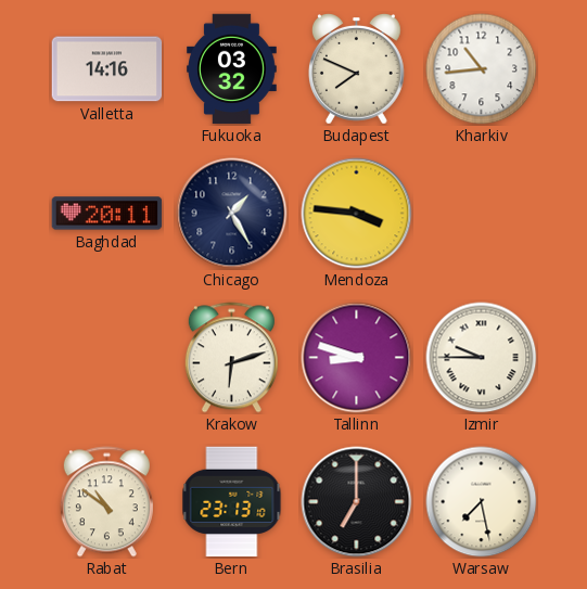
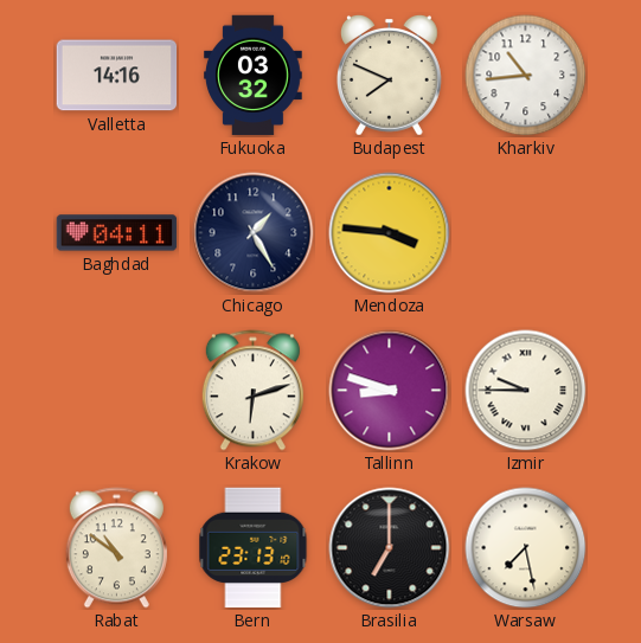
Baghdad: 20:11 -> 04:11 (117, 233)
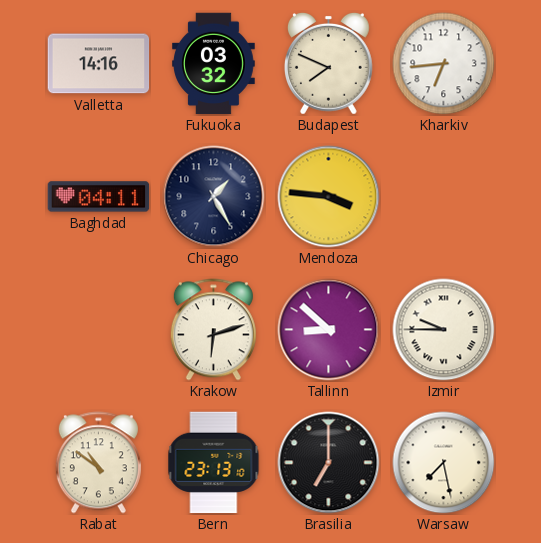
Kharkiv: 10:44 -> 6:44 (444, 64)
Tallinn: 8:48 -> 8:52 (329, 330)
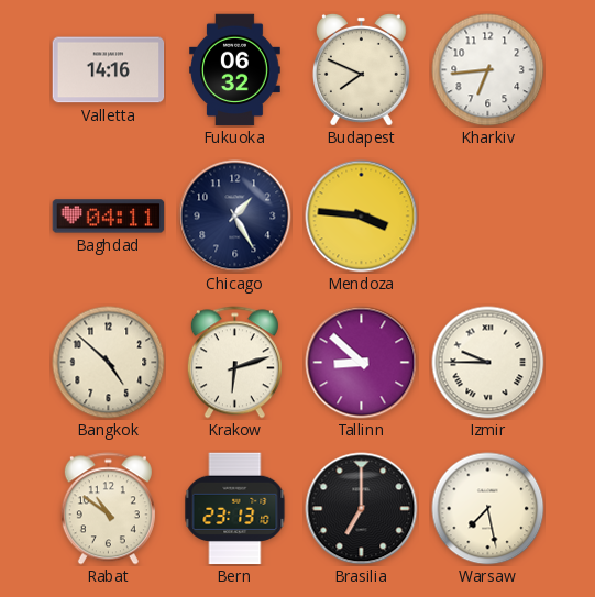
Fukuoka: 03:32 -> 06:32 (235, 70)
Bangkok: none -> 4:52 (109, 363)
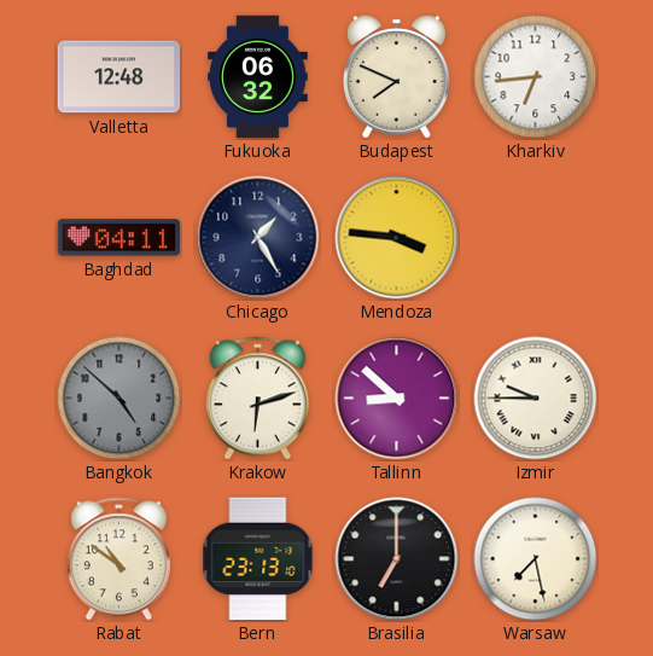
Valletta: 14:16 -> 12:48 (119, 77)
Bangkok dial: cream -> grey (119, 399)
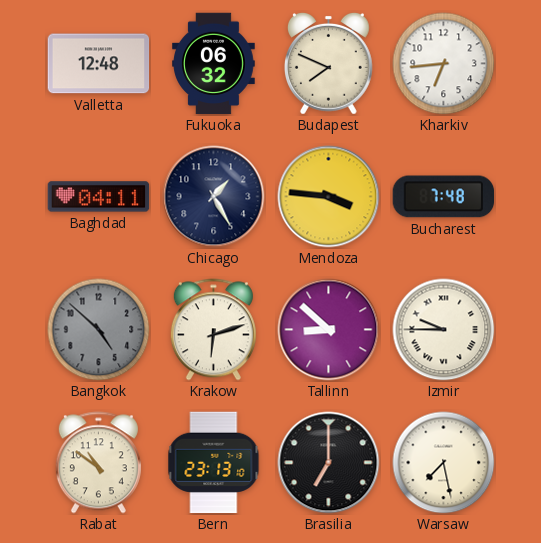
Bucharest: none -> 7:48 (444, 197)
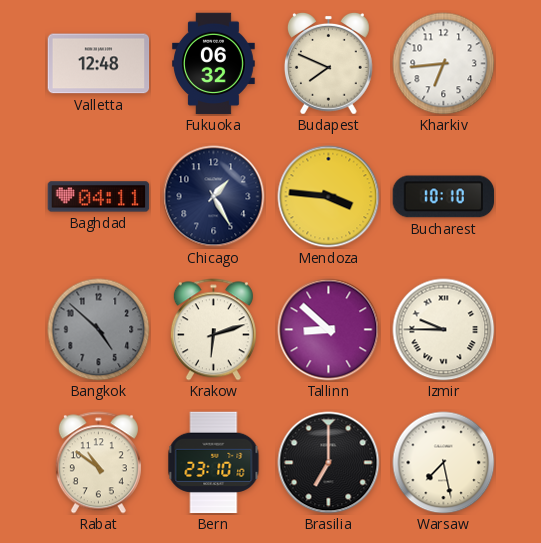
Bucharest: 7:48 -> 10:10 (444, 197)
Bern: 23:13 -> 23:10 (214, 463)
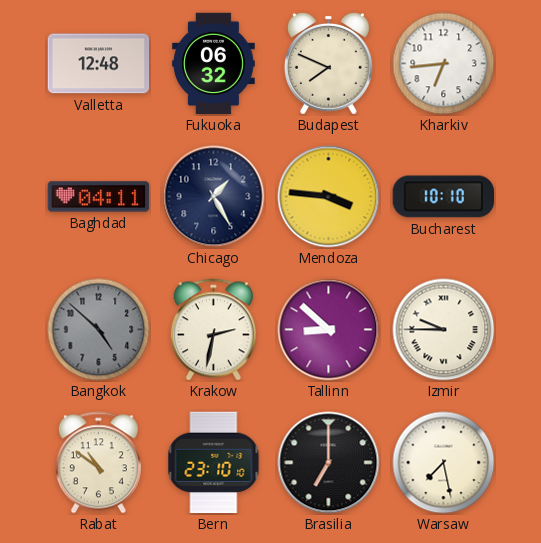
Krakow: 6:12 -> 2:32 (213, 330)
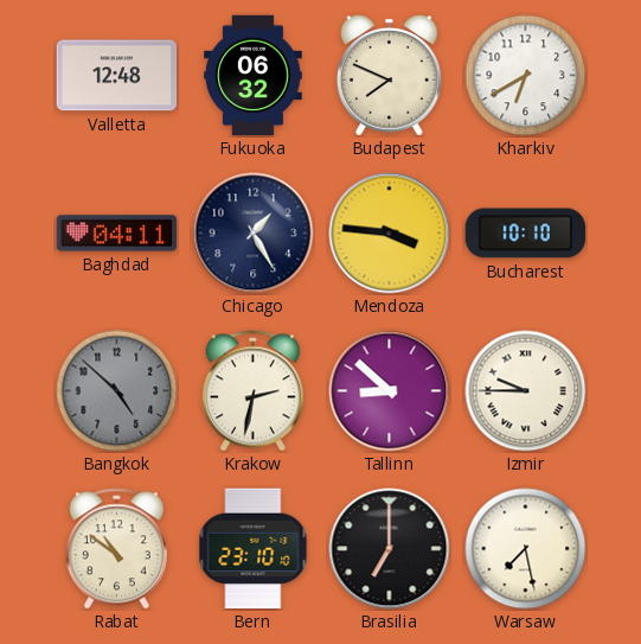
Kharkiv: 6:44 -> 6:40 (526, 76)
